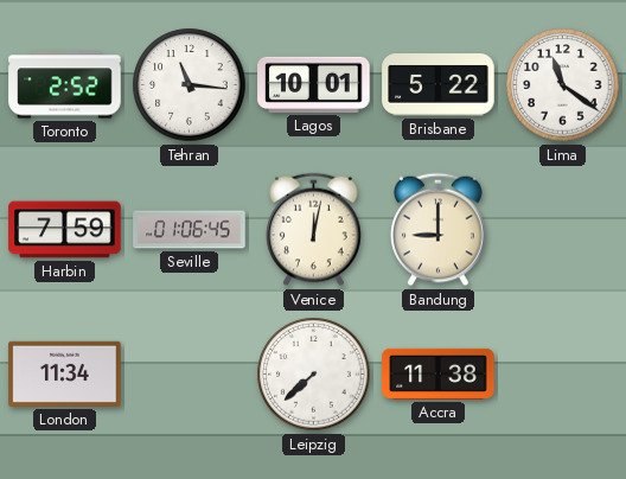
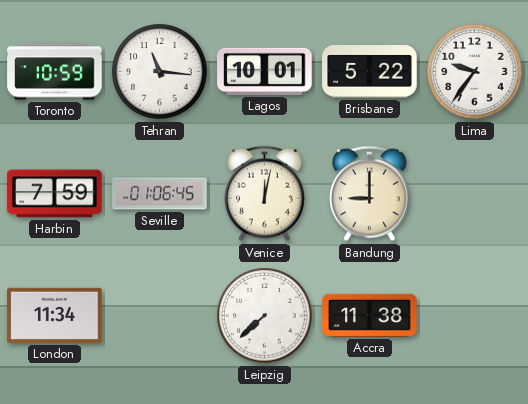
Toronto: 2:52 -> 10:59 (55, 72)
Lima: 11:21 -> 9:36 (475, 72)
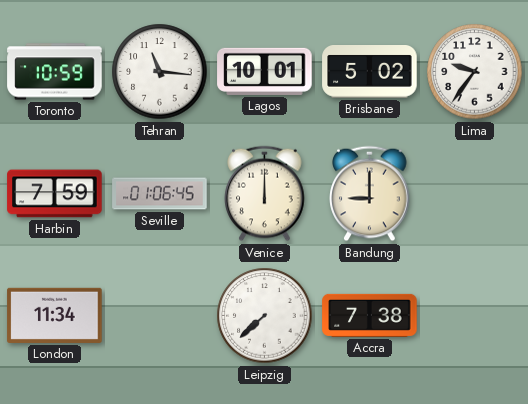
Brisbane: 5:22 -> 5:02 (370, 72)
Venice: 12:02 -> 12:00 (265, 194)
Accra: 11:38 -> 7:38 (370, 315)
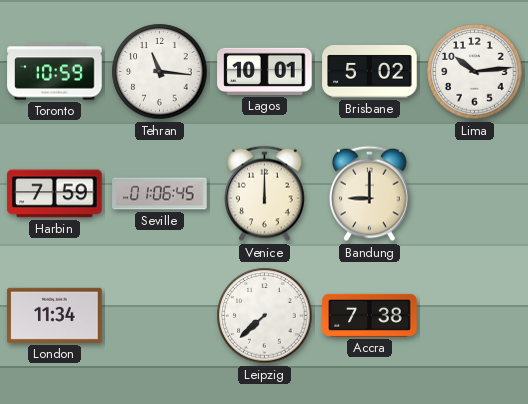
Lima: 9:36 -> 10:14 (475, 72)
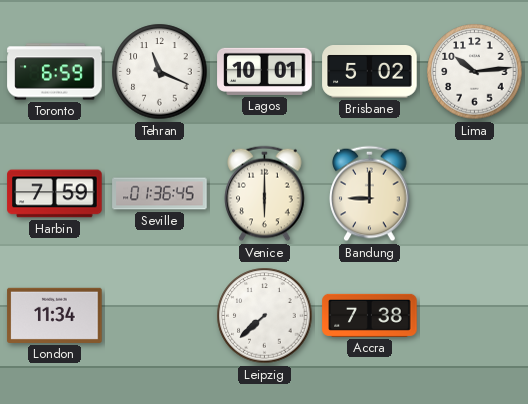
Toronto: 10:59 -> 6:59 (55, 72)
Tehran: 11:16 -> 11:19 (160, 72)
Seville: 01:06 -> 01:36 (160, 194)
Venice: 12:00 -> 6:00 (265, 194)
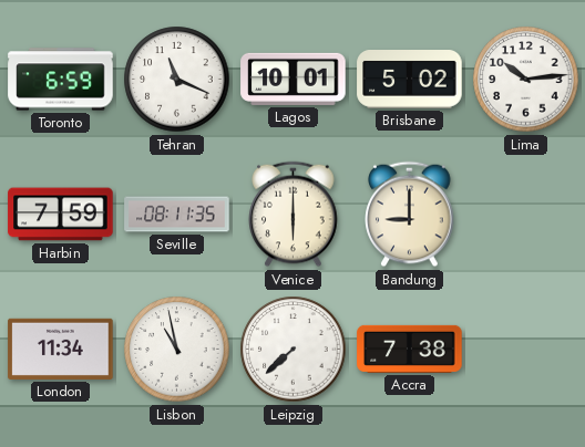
Seville: 01:36 -> 08:11 (177, 215)
Lisbon: none -> 10:58 (177, 350)
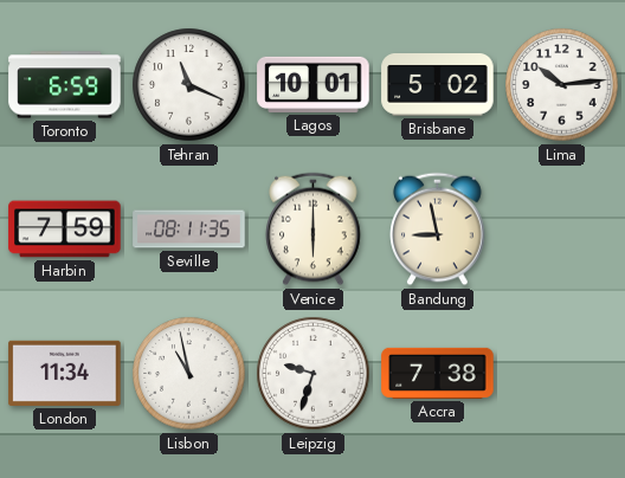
Bandung: 9:00 -> 8:58 (438, 230)
Leipzig: 7:38 -> 9:33 (314, 374)
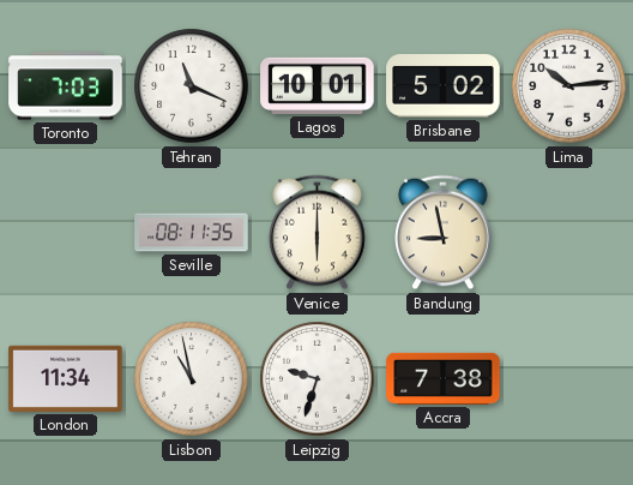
Toronto: 6:59 -> 7:03 (66, 86)
Harbin: 7:59 -> none (65, 230)
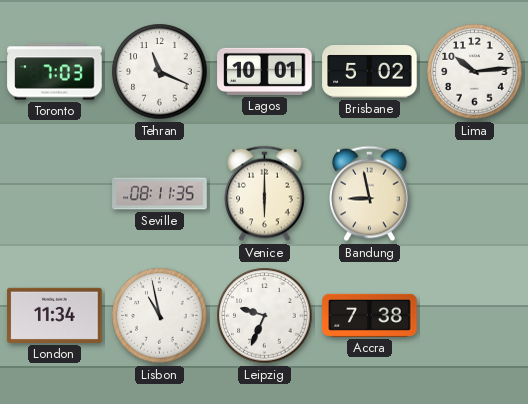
Leipzig: 9:33 -> 9:34 (265, 316)
